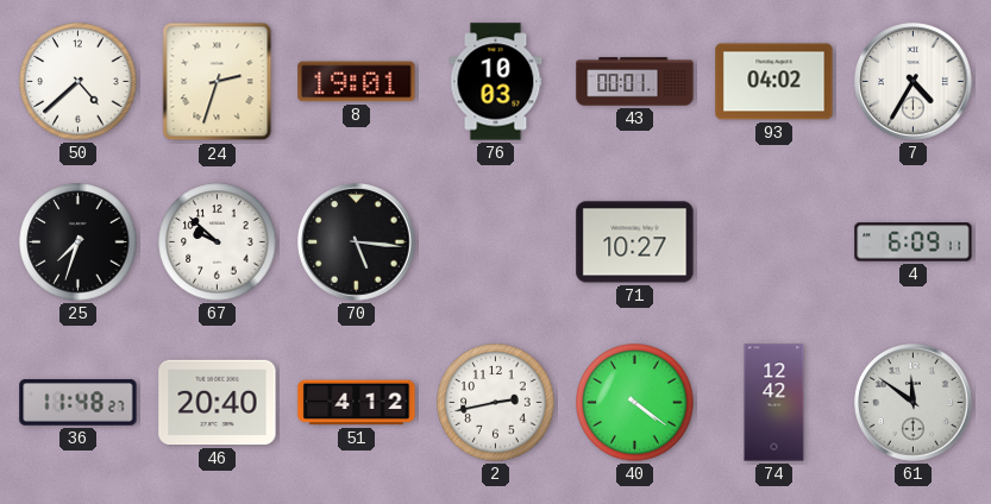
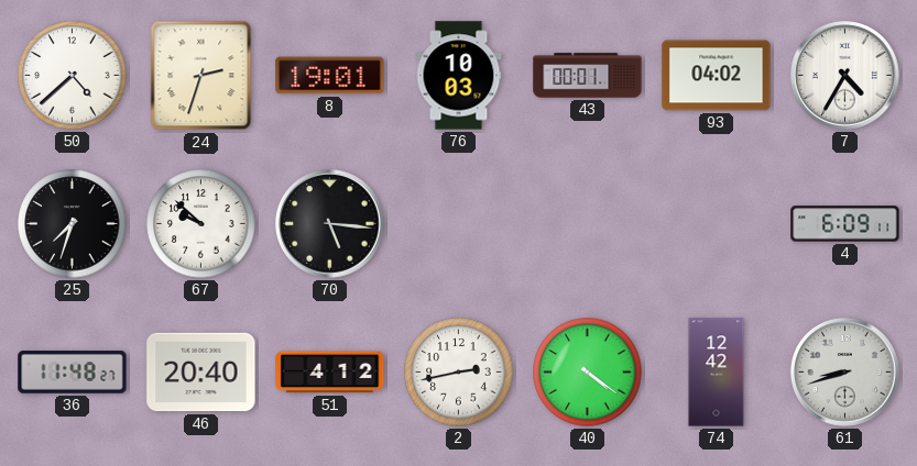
71: 10:27 -> none (635, 242)
61: 11:51 -> 8:42 (845, 373)
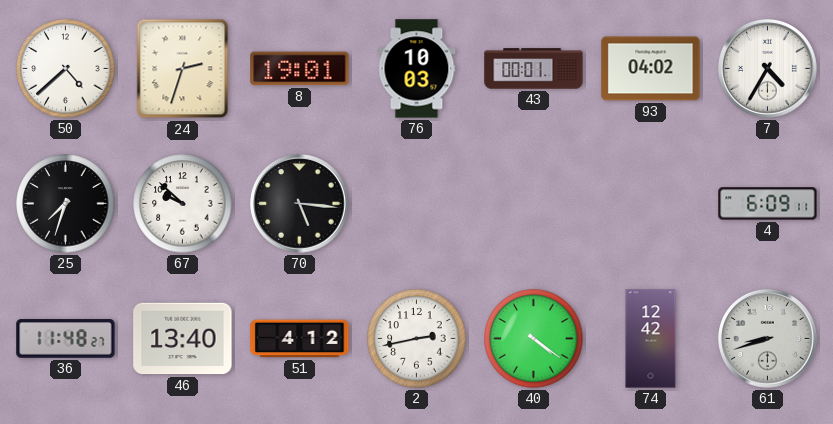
46: 20:40 -> 13:40 (183, 339)
